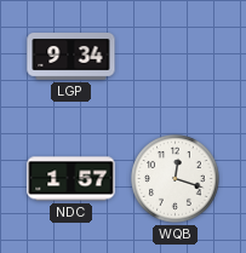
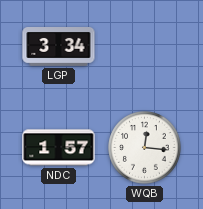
LGP: 9:34 -> 3:34 (59, 47)
WQB: 12:18 -> 12:16 (145, 148)
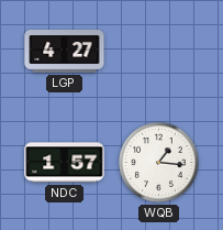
LGP: 3:34 -> 4:27 (65, 52)
WQB: 12:16 -> 1:16 (159, 163)
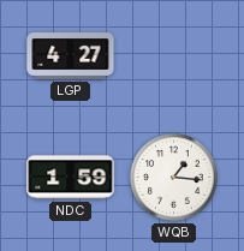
NDC: 1:57 -> 1:59 (71, 178)
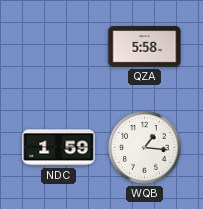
LGP: 4:27 -> none (71, 56)
QZA: none -> 5:58 (145, 47)
